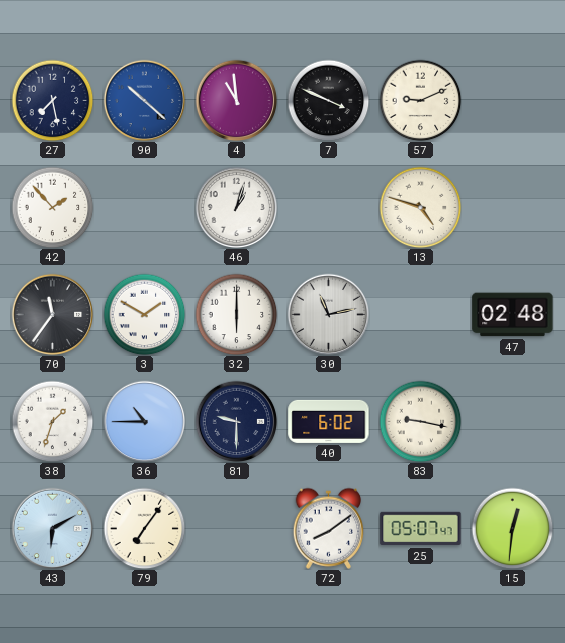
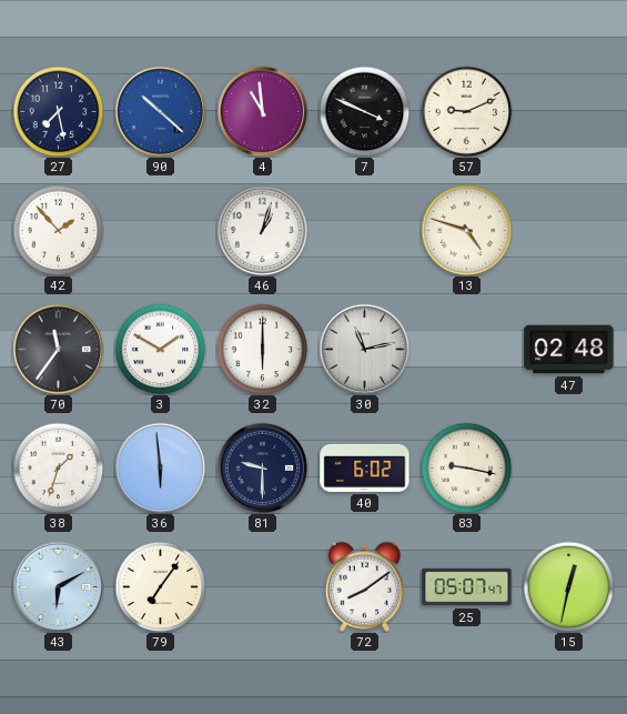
36: 10:45 -> 5:59 (160, 467)
15: 12:31 -> 12:32 (568, 586)
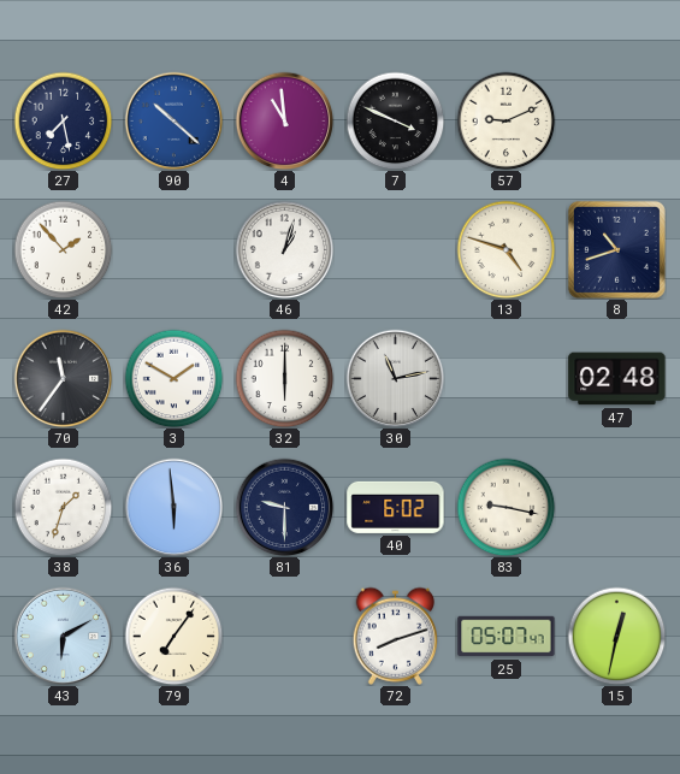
8: none -> 10:42 (616, 249)
72: 8:09 -> 8:12 (396, 636)
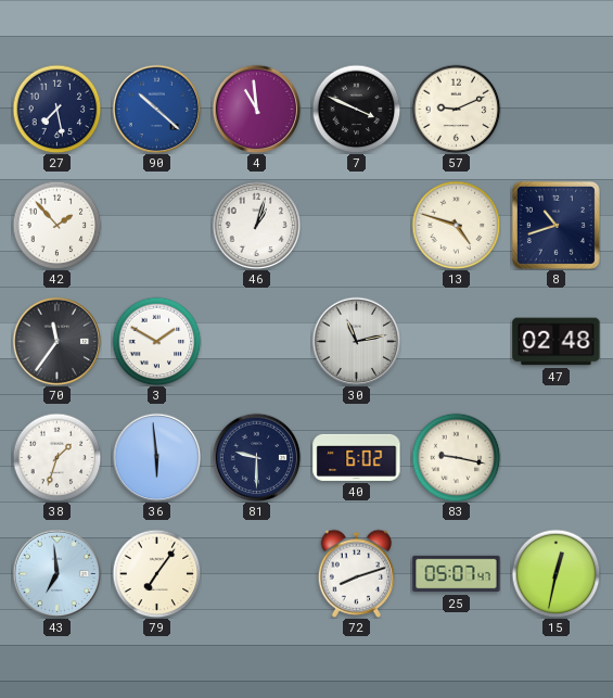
32: 6:00 -> none (284, 378)
43: 6:10 -> 6:59 (56, 573)
